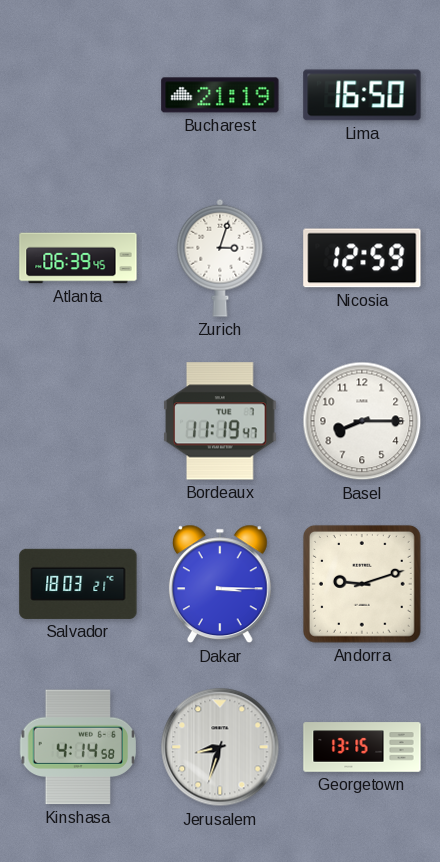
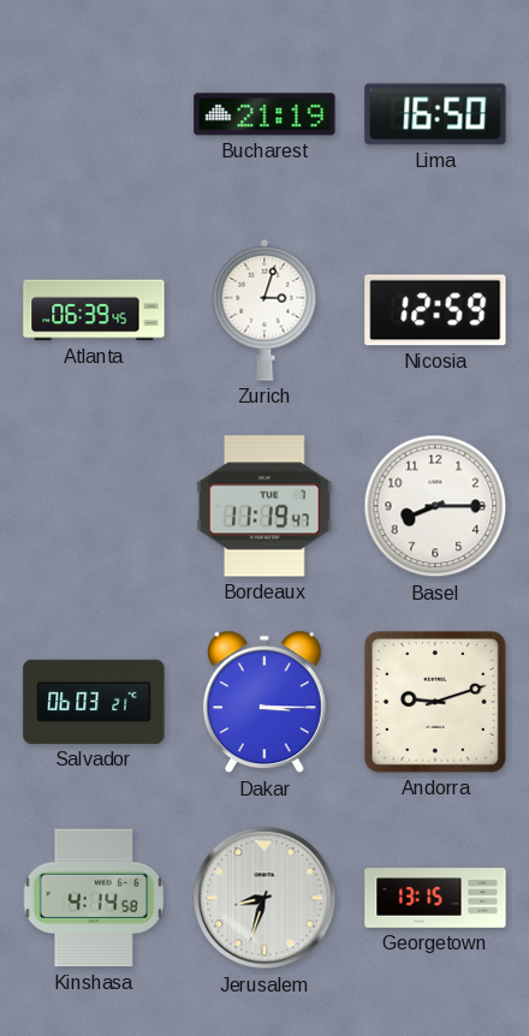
Salvador: 18:03 -> 06:03 (94, 702)
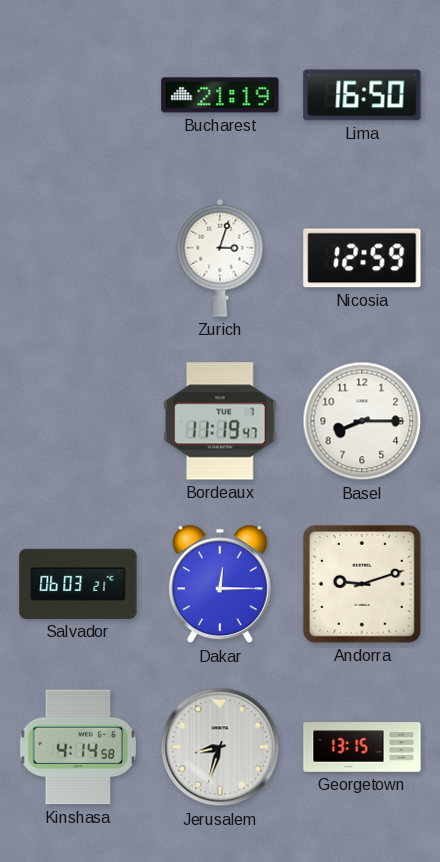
Atlanta: 06:39 -> none (94, 310)
Dakar: 3:15 -> 12:15 (220, 584)
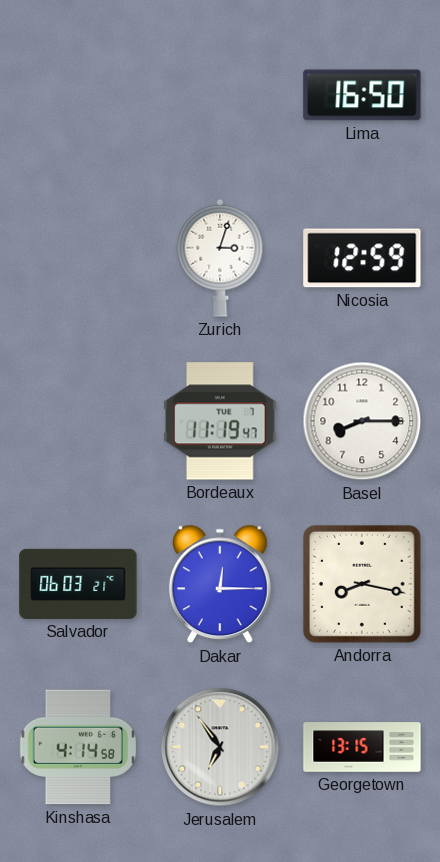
Bucharest: 21:19 -> none (220, 95)
Andorra: 9:12 -> 8:17 (362, 584)
Jerusalem: 8:33 -> 6:54 (220, 747)
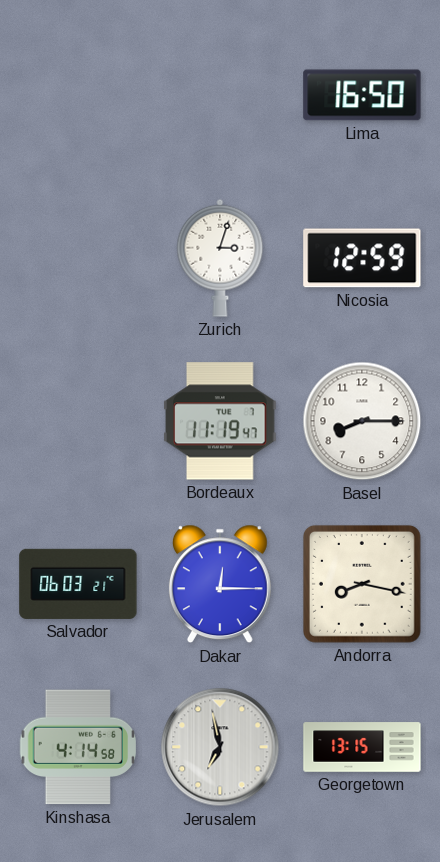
Jerusalem: 6:54 -> 6:58 (220, 747)
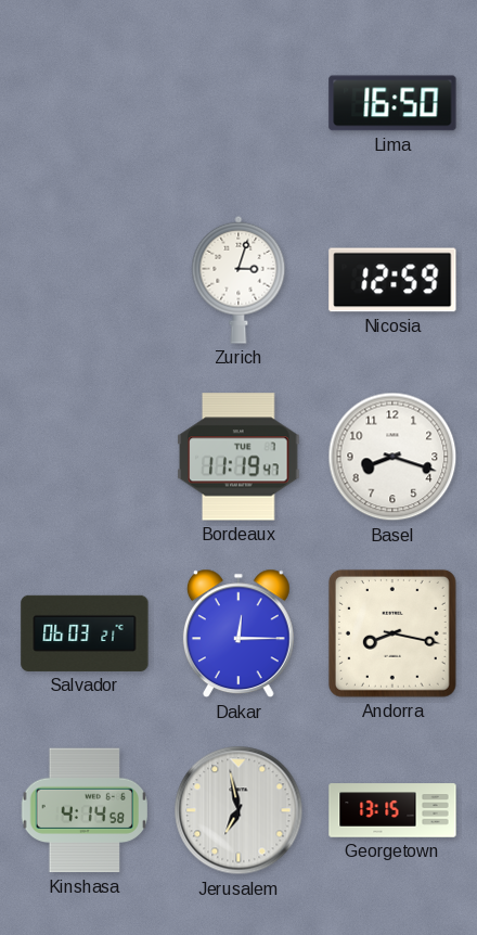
Basel: 8:15 -> 8:18 (392, 457)
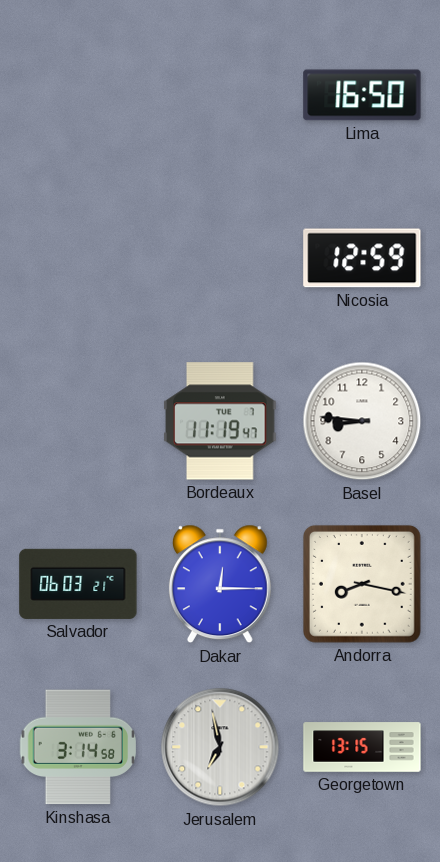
Zurich: 3:03 -> none (238, 280)
Basel: 8:18 -> 8:46 (362, 421)
Kinshasa: 4:14 -> 3:14 (77, 747)
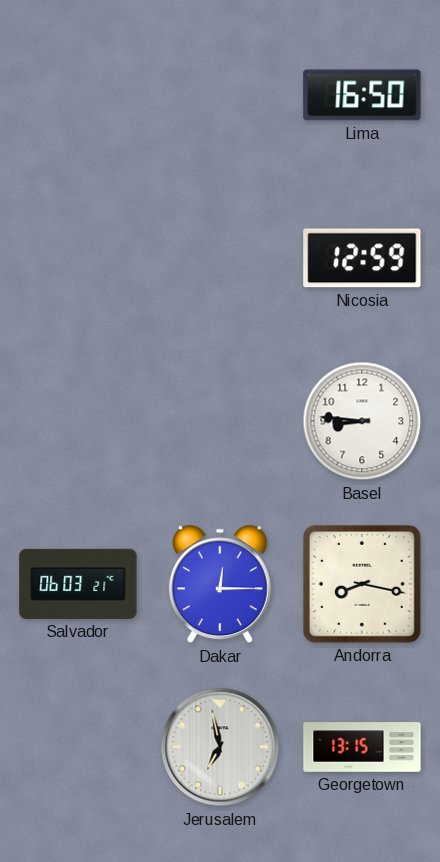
Bordeaux: 11:19 -> none (220, 421)
Kinshasa: 3:14 -> none (77, 747)
